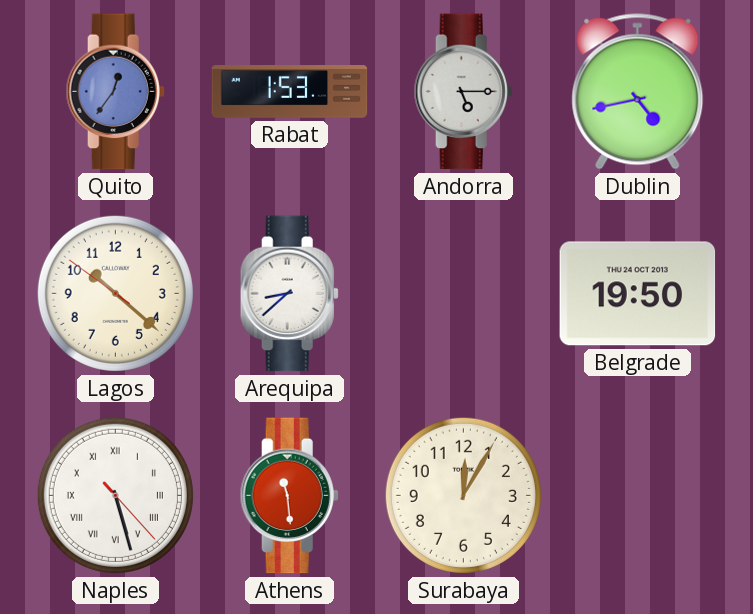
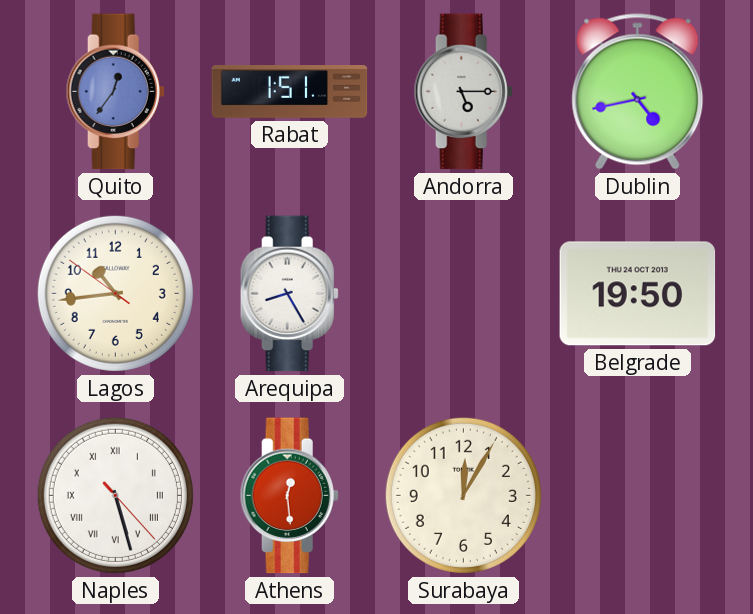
Rabat: 1:53 -> 1:51 (290, 92)
Lagos: 10:21 -> 10:43 (115, 293)
Arequipa: 8:38 -> 8:25 (289, 294)
Athens: 11:29 -> 12:29 (289, 496)
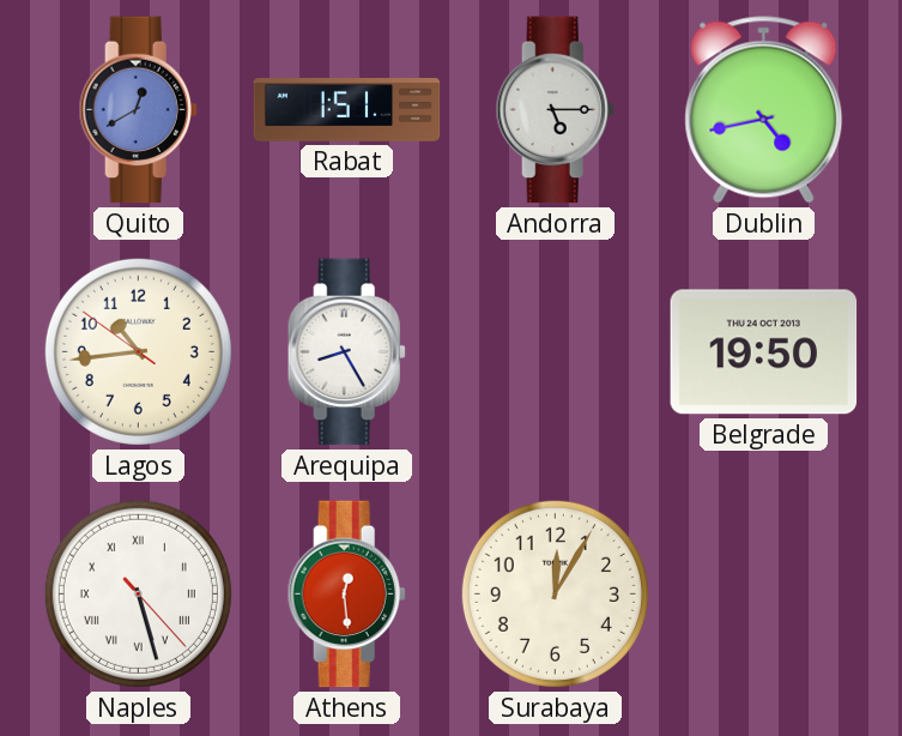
Quito: 12:36 -> 12:40 (138, 110)
